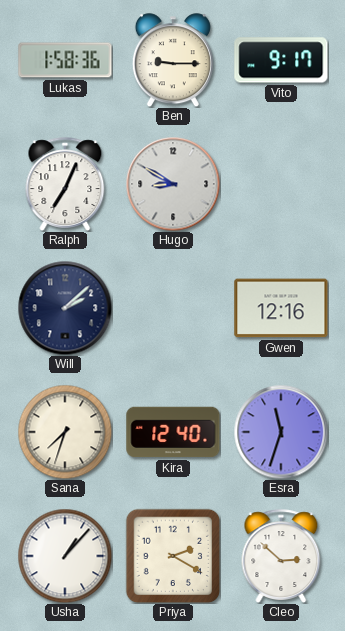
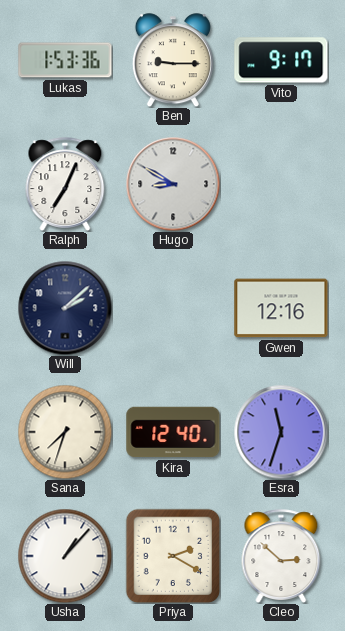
Lukas: 1:58 -> 1:53 (65, 60)
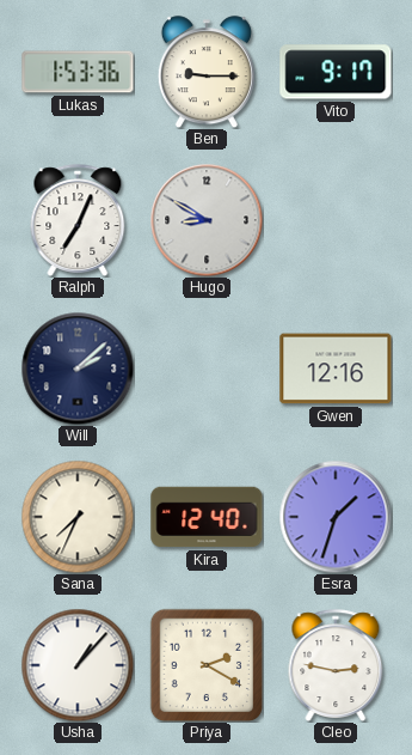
Sana: 7:33 -> 7:34 (78, 517)
Esra: 11:33 -> 1:33 (336, 517)
Cleo: 2:52 -> 2:47 (336, 665)
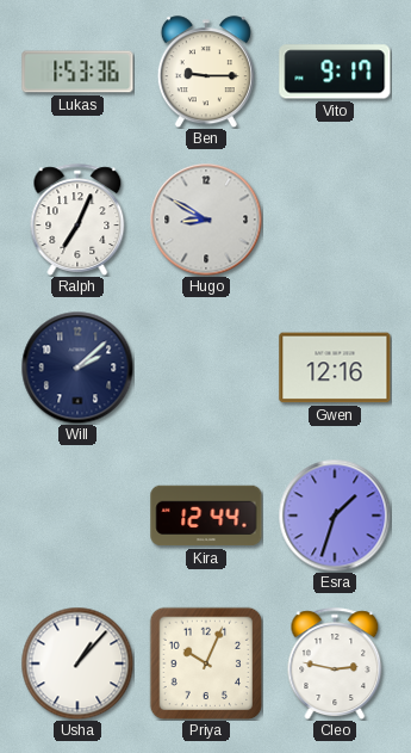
Sana: 7:34 -> none (78, 517)
Kira: 12:40 -> 12:44 (206, 516)
Priya: 2:20 -> 10:04 (206, 663)
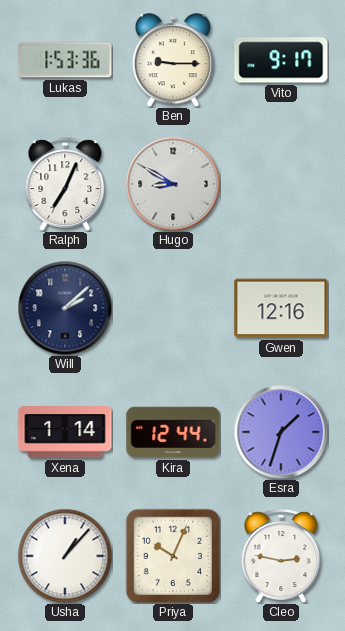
Xena: none -> 1:14 (65, 432)
